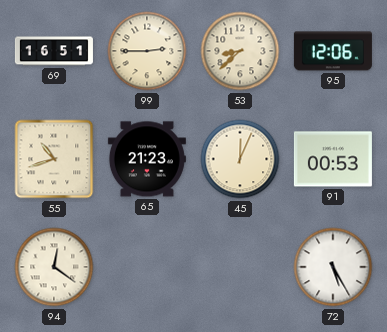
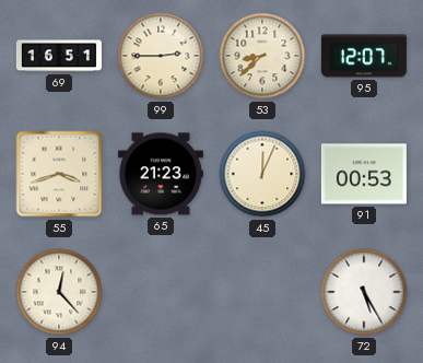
95: 12:06 -> 12:07 (364, 56)
55: 10:42 -> 3:42 (59, 174)
94: 12:21 -> 12:23 (59, 292)
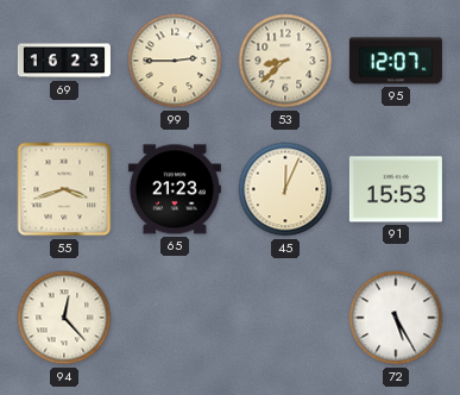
69: 16:51 -> 16:23 (64, 61)
91: 00:53 -> 15:53 (396, 189)
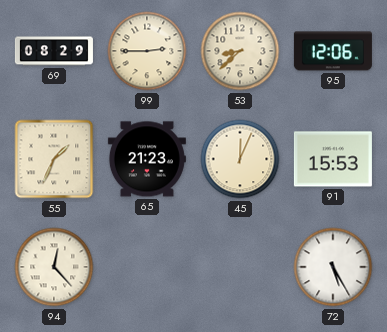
69: 16:23 -> 08:29 (54, 51)
95: 12:07 -> 12:06 (333, 51)
55: 3:42 -> 1:34 (54, 159)
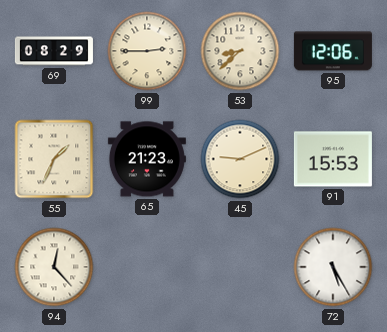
45: 12:04 -> 9:11 (240, 159)
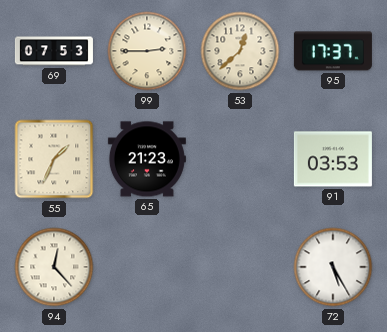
69: 08:29 -> 07:53 (54, 51)
53: 8:38 -> 12:38 (240, 51)
95: 12:06 -> 17:37 (333, 51)
45: 9:11 -> none (240, 159)
91: 15:53 -> 03:53 (333, 159)
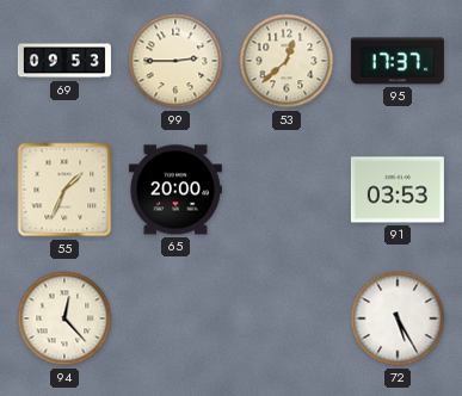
69: 07:53 -> 09:53 (64, 61)
65: 21:23 -> 20:00 (175, 190)
